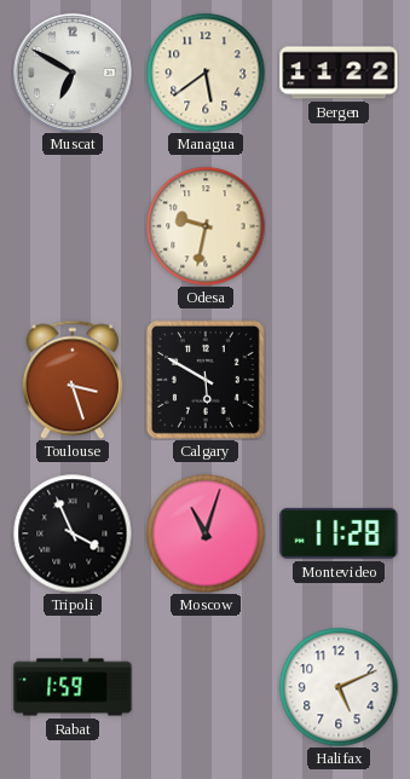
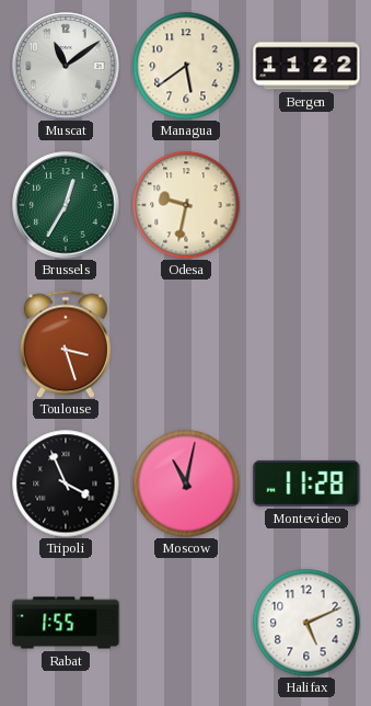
Muscat: 6:50 -> 11:09 (66, 66)
Brussels: none -> 12:35 (66, 205)
Calgary: 5:50 -> none (206, 380)
Moscow: 11:03 -> 11:02 (186, 483)
Rabat: 1:59 -> 1:55 (66, 623)
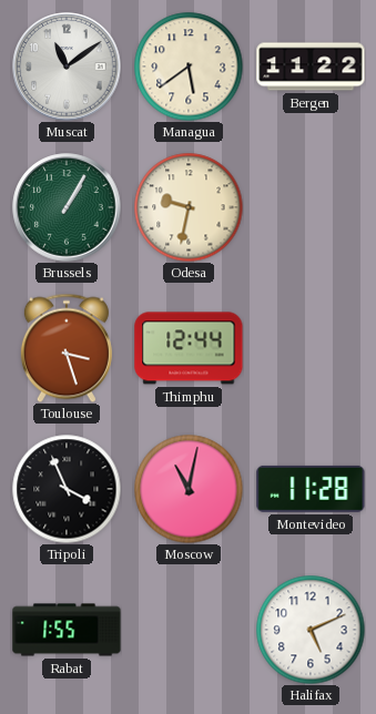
Brussels: 12:35 -> 1:05 (67, 207)
Thimphu: none -> 12:44 (189, 348)
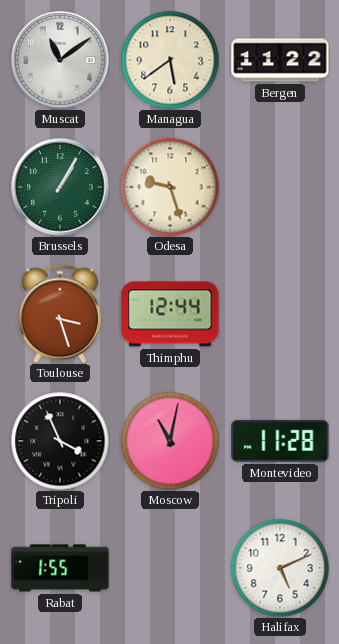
Odesa: 9:32 -> 9:27 (170, 187)
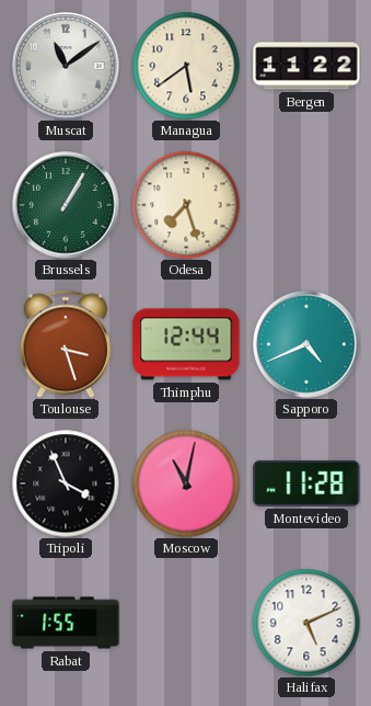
Odesa: 9:27 -> 7:27 (186, 205)
Sapporo: none -> 4:41 (306, 344)
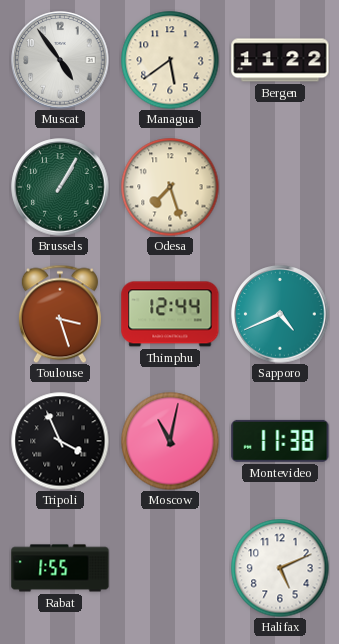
Muscat: 11:09 -> 4:54 (60, 60)
Montevideo: 11:28 -> 11:38 (280, 441)
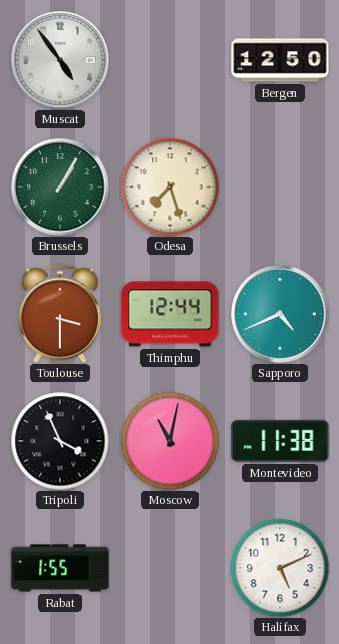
Managua: 5:39 -> none (170, 60)
Bergen: 11:22 -> 12:50 (280, 60)
Toulouse: 3:27 -> 3:30 (60, 314)
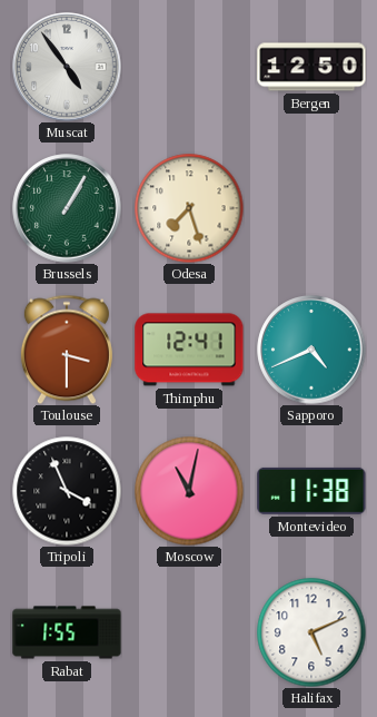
Thimphu: 12:44 -> 12:41 (189, 350)
